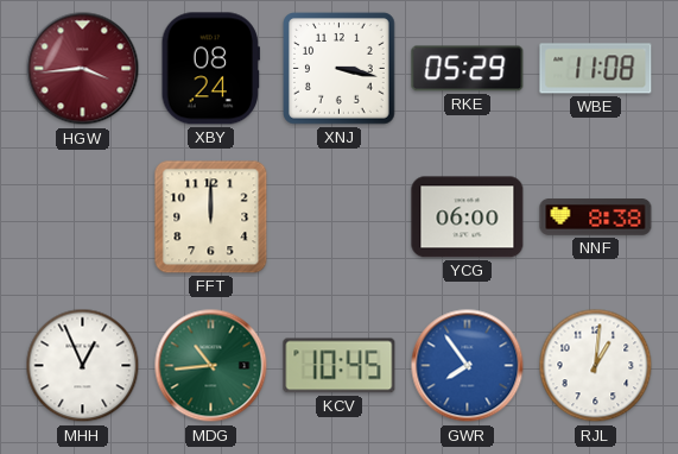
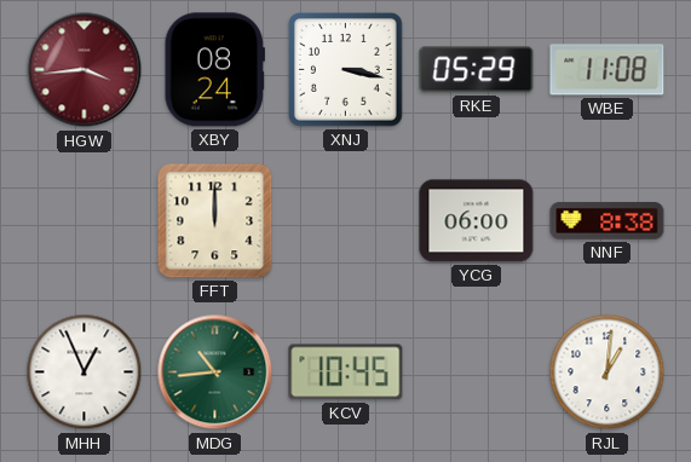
GWR: 7:54 -> none (468, 366)
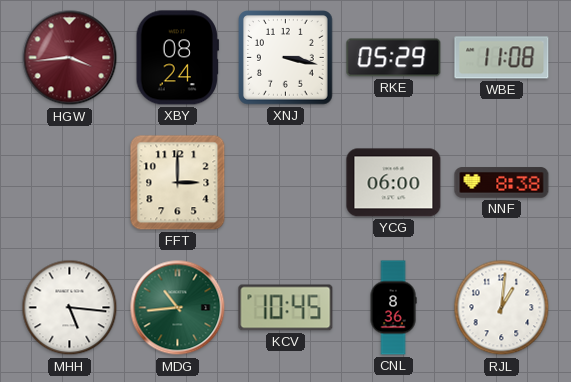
FFT: 12:00 -> 3:00 (178, 183)
MHH: 12:56 -> 5:16 (70, 308)
CNL: none -> 8:36 (393, 308)
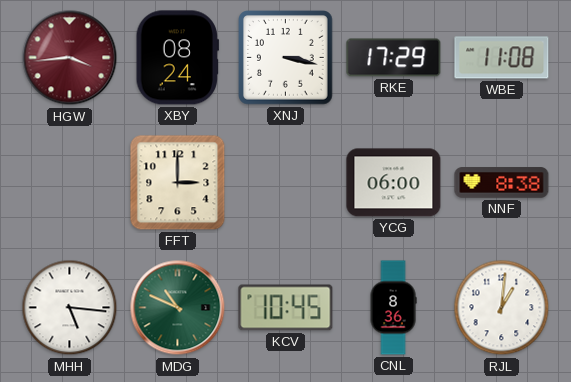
RKE: 05:29 -> 17:29 (394, 58)
MDG: 10:44 -> 10:49 (178, 308)
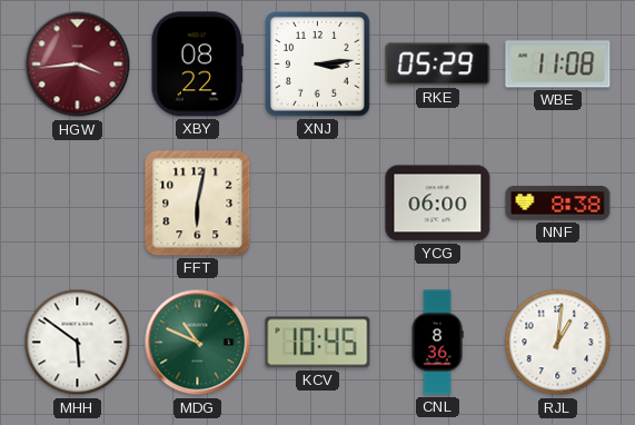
XBY: 08:24 -> 08:22 (197, 65)
XNJ: 3:17 -> 3:14 (318, 65)
RKE: 17:29 -> 05:29 (438, 65)
FFT: 3:00 -> 6:02 (198, 204)
MHH: 5:16 -> 5:51 (78, 343)
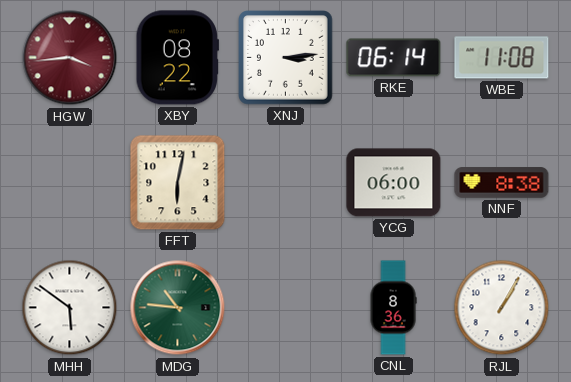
RKE: 05:29 -> 06:14 (394, 58)
MDG: 10:49 -> 10:46 (178, 308)
KCV: 10:45 -> none (318, 343)
RJL: 1:01 -> 1:05 (502, 308)
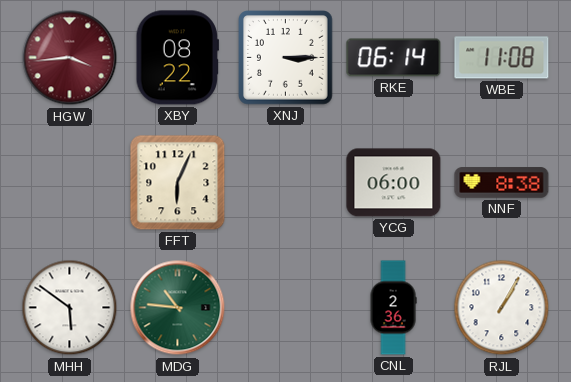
XNJ: 3:14 -> 3:15 (286, 58)
FFT: 6:02 -> 6:04 (178, 183)
CNL: 8:36 -> 2:36 (393, 308)
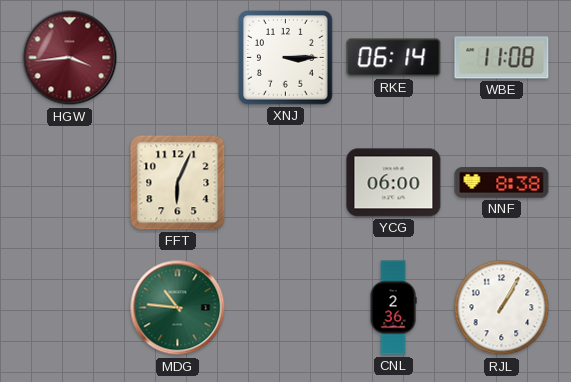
XBY: 08:22 -> none (177, 58)
MHH: 5:51 -> none (70, 308)
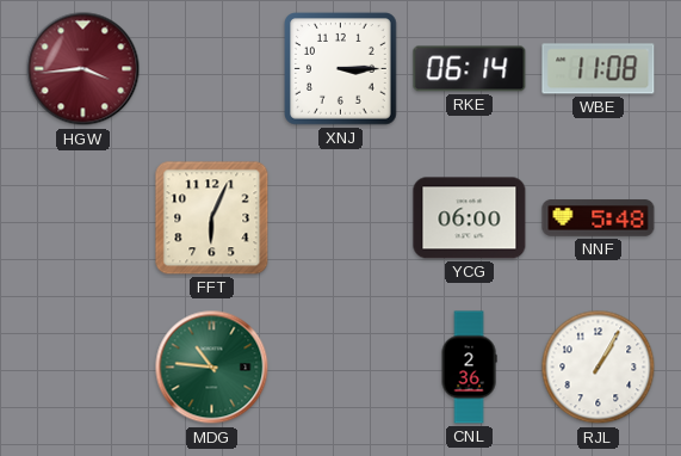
NNF: 8:38 -> 5:48 (599, 218)
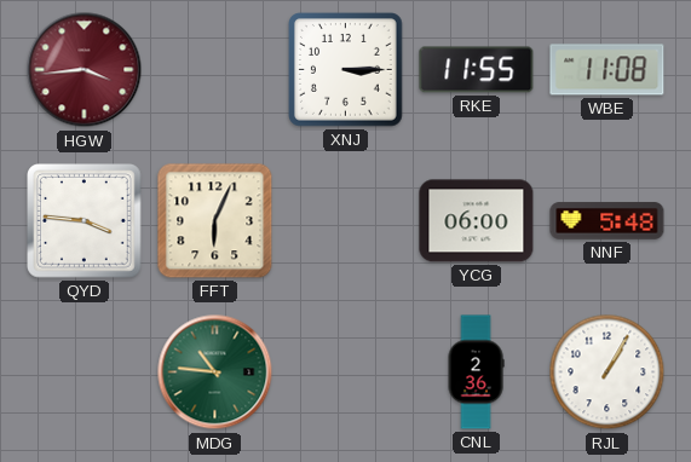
RKE: 06:14 -> 11:55 (477, 70)
QYD: none -> 3:46 (85, 221)
